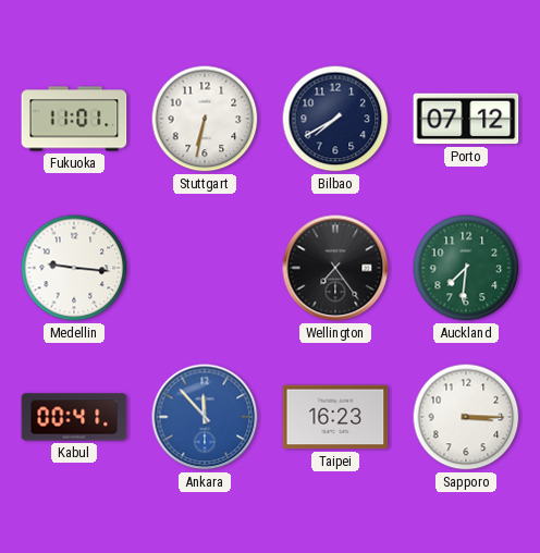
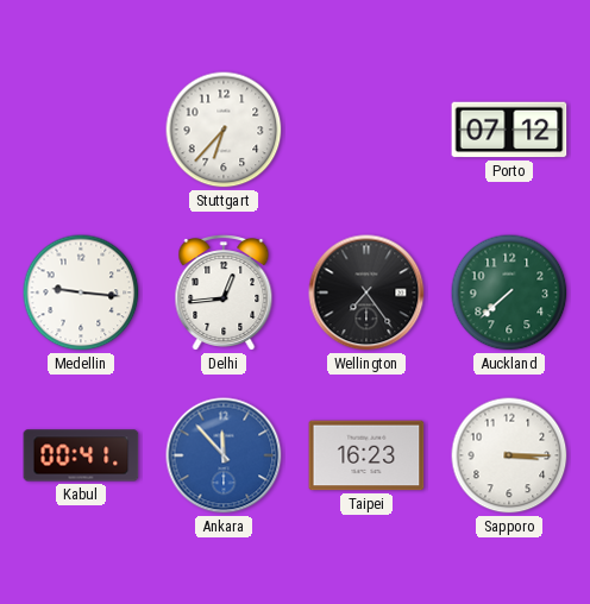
Fukuoka: 11:01 -> none (74, 119)
Stuttgart: 6:32 -> 6:37 (224, 130)
Bilbao: 7:40 -> none (335, 119)
Delhi: none -> 12:44 (224, 294)
Auckland: 7:31 -> 7:38 (509, 292)
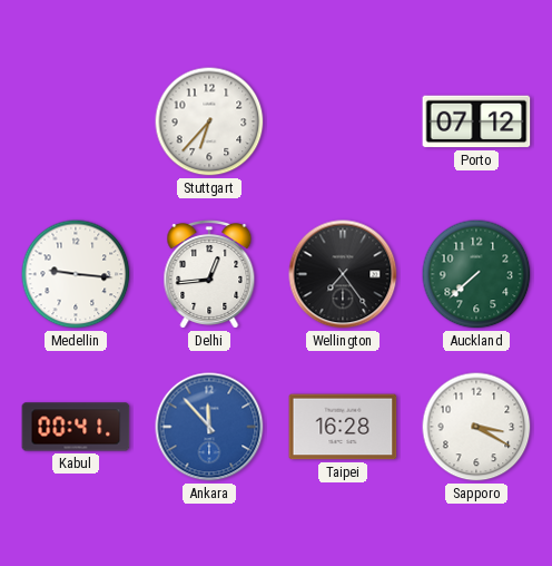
Taipei: 16:23 -> 16:28 (343, 427)
Sapporo: 3:15 -> 3:20 (476, 427)
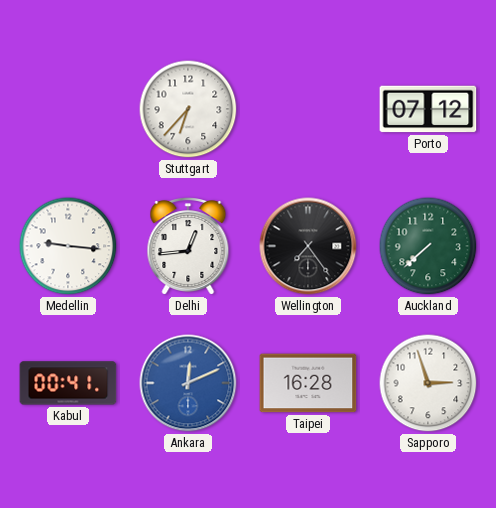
Ankara: 11:53 -> 12:11 (188, 383)
Sapporo: 3:20 -> 2:57 (428, 383)
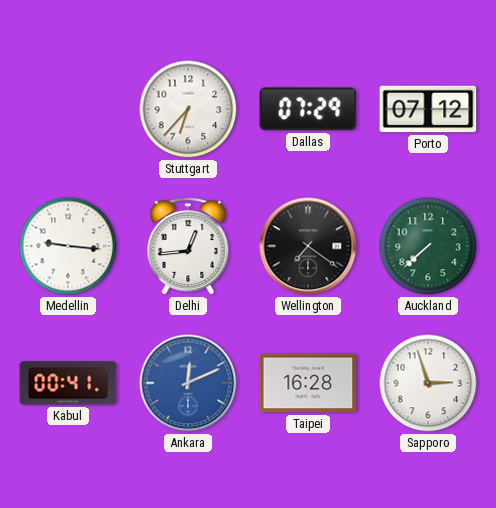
Dallas: none -> 07:29 (308, 109)
Wellington: 7:24 -> 7:21 (308, 246)
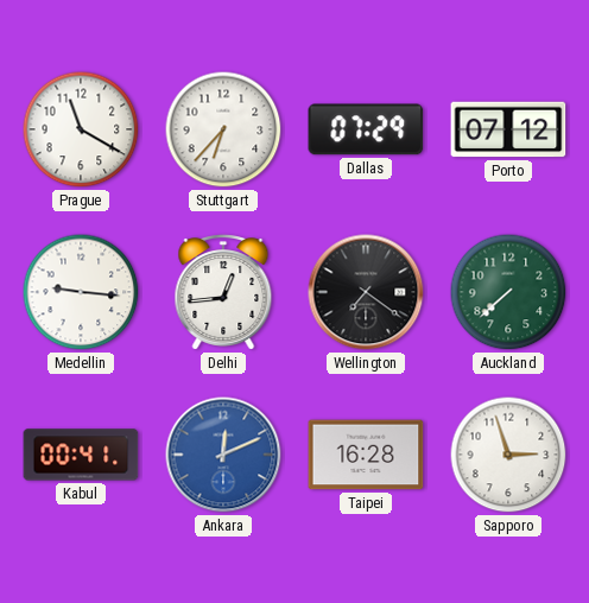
Prague: none -> 11:20 (81, 129)
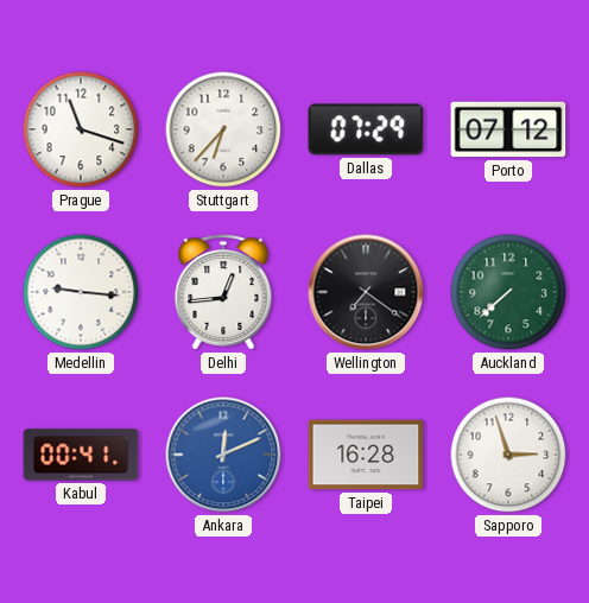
Prague: 11:20 -> 11:18 (81, 129)
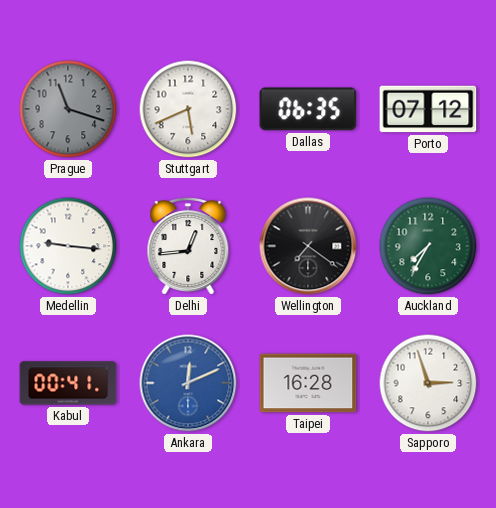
Prague dial: white -> grey (68, 109)
Stuttgart: 6:37 -> 5:41 (188, 109)
Dallas: 07:29 -> 06:35 (308, 109)
Auckland: 7:38 -> 7:35 (428, 246)
